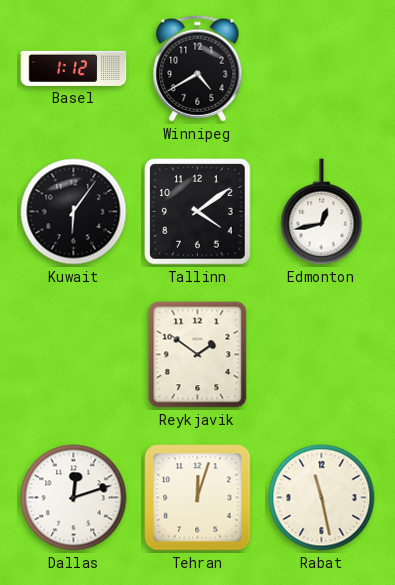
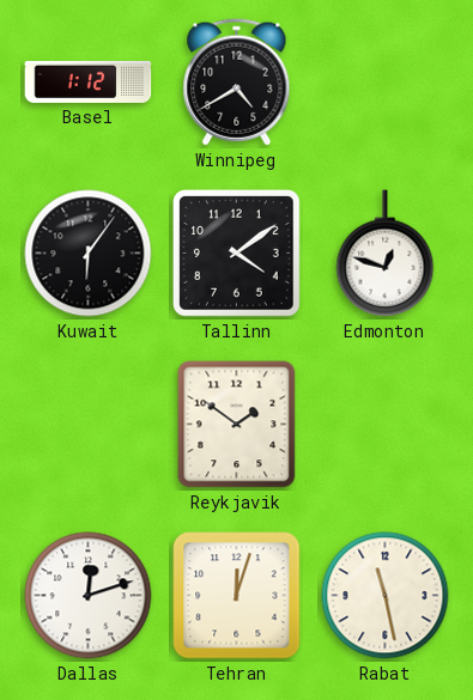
Edmonton: 12:43 -> 12:48 (386, 254)
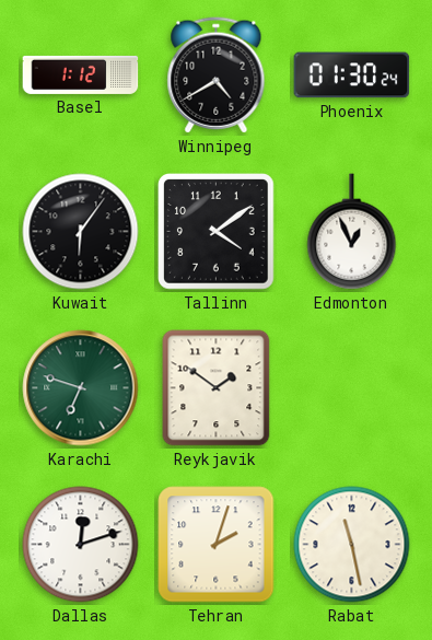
Phoenix: none -> 01:30 (352, 75)
Edmonton: 12:48 -> 12:56 (352, 232)
Karachi: none -> 6:48 (81, 388)
Tehran: 12:03 -> 2:03 (217, 545)
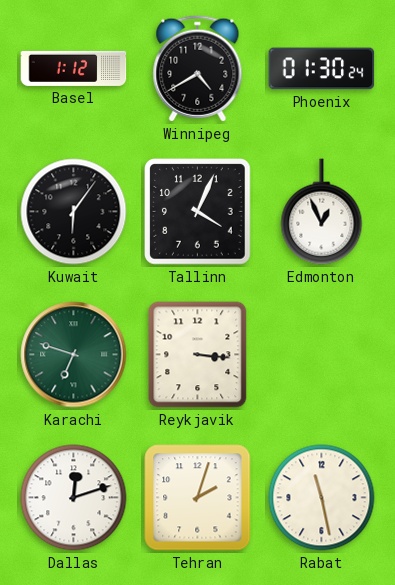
Tallinn: 4:09 -> 4:04 (198, 212)
Reykjavik: 1:51 -> 3:16 (198, 355)
